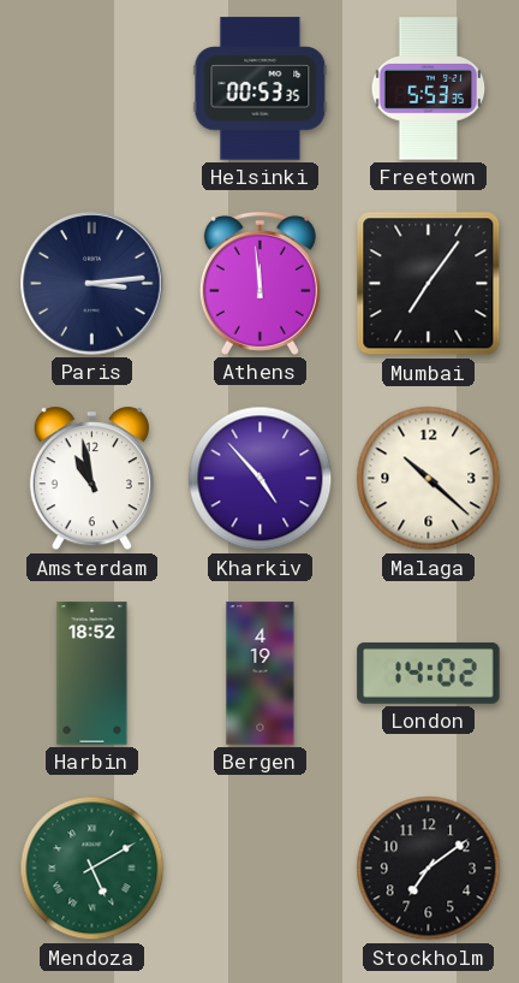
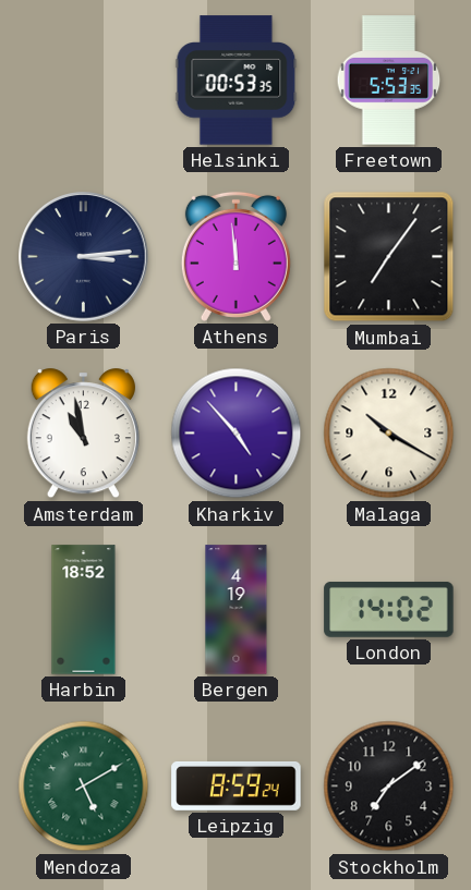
Malaga: 10:22 -> 10:20 (389, 434)
Leipzig: none -> 8:59 (237, 785)
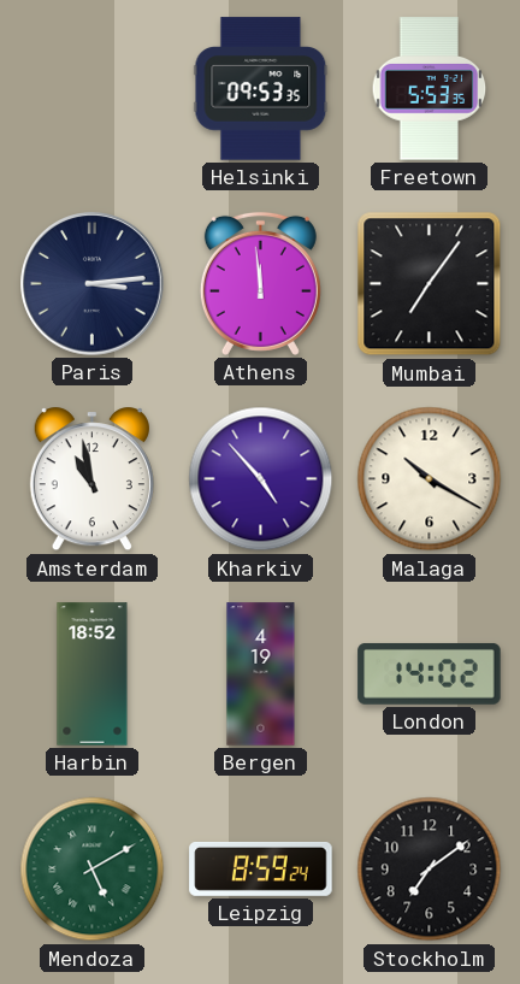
Helsinki: 00:53 -> 09:53 (261, 89)
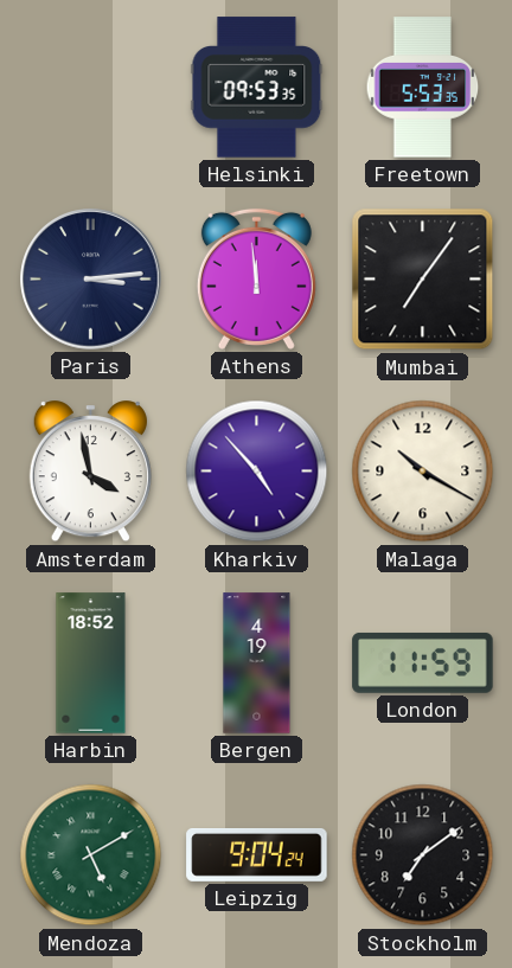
Amsterdam: 10:58 -> 3:58 (90, 472)
London: 14:02 -> 11:59 (423, 662)
Leipzig: 8:59 -> 9:04 (257, 854)
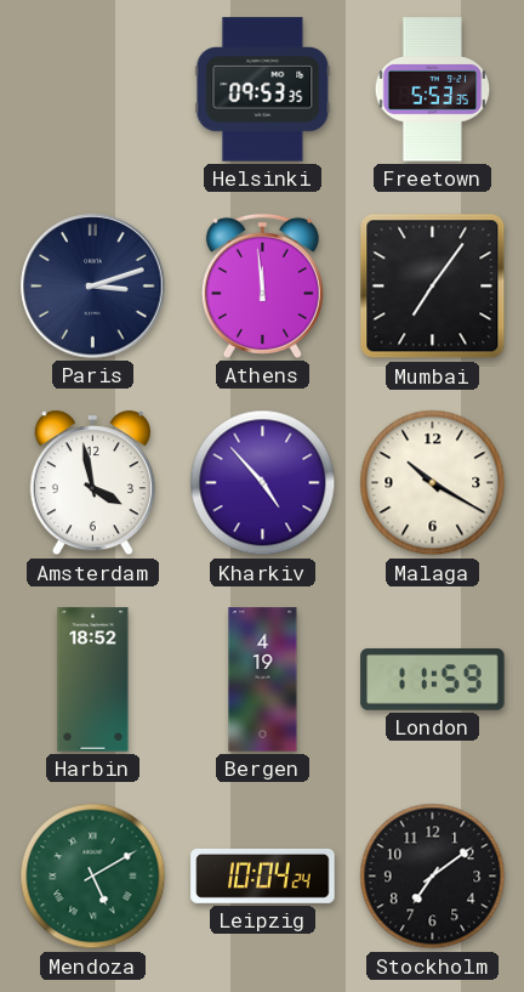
Paris: 3:14 -> 3:12 (93, 287)
Leipzig: 9:04 -> 10:04 (263, 875)
